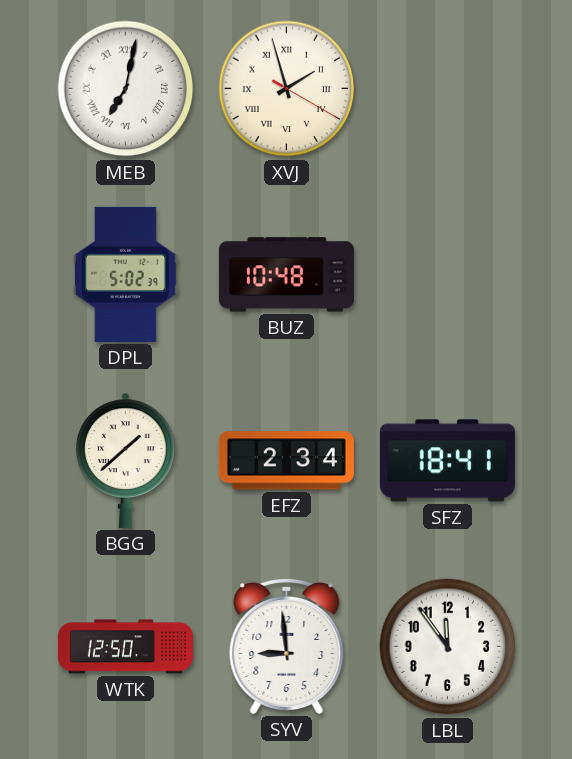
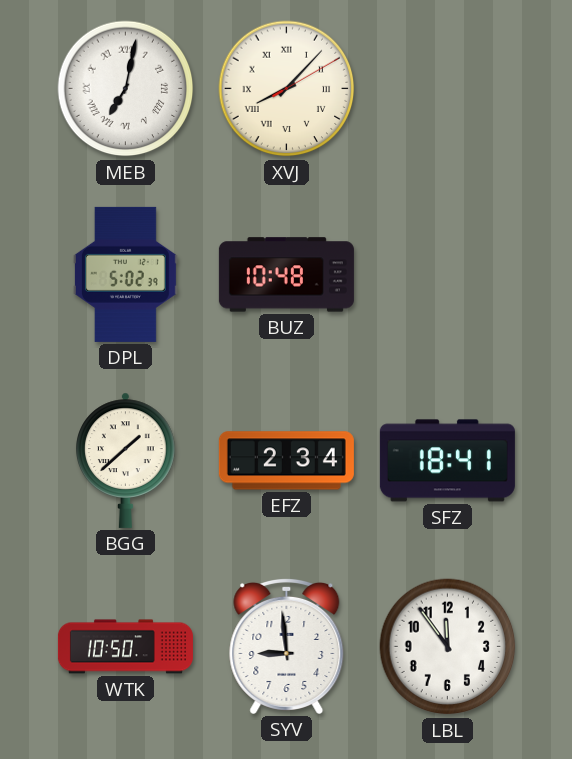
XVJ: 1:57 -> 8:07 (287, 89)
WTK: 12:50 -> 10:50 (125, 647)
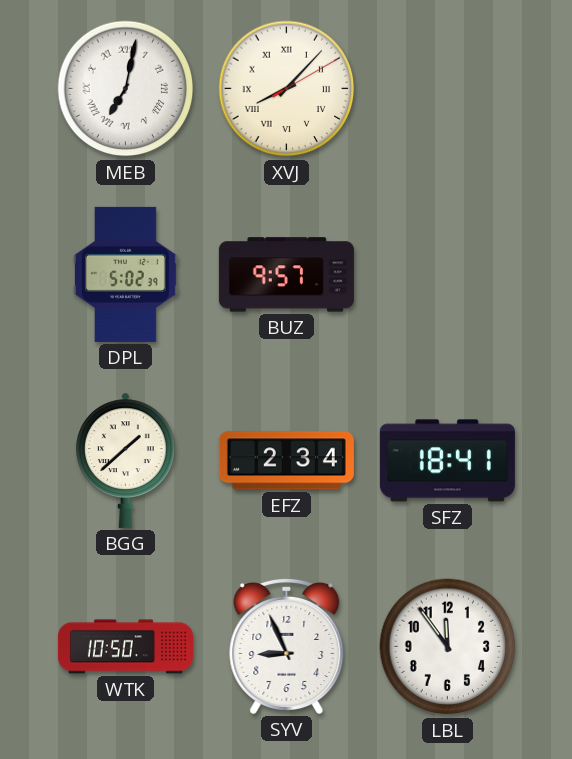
BUZ: 10:48 -> 9:57 (286, 275)
SYV: 8:59 -> 8:56 (287, 646)
